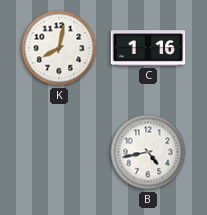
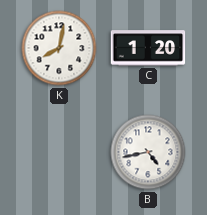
C: 1:16 -> 1:20 (148, 48)
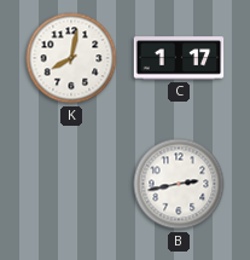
C: 1:20 -> 1:17 (179, 58)
B: 4:43 -> 2:43 (179, 184)
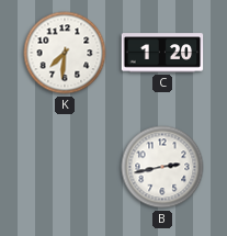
K: 8:02 -> 7:31 (65, 53)
C: 1:17 -> 1:20 (162, 53)
